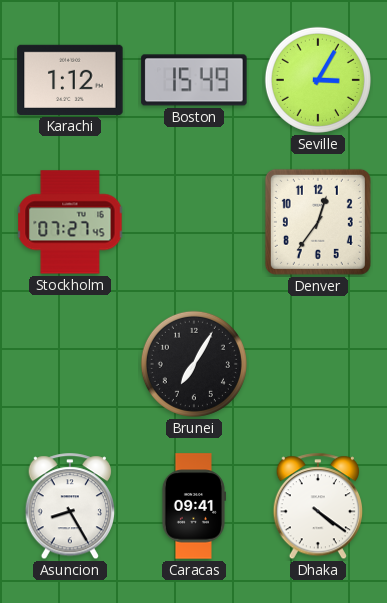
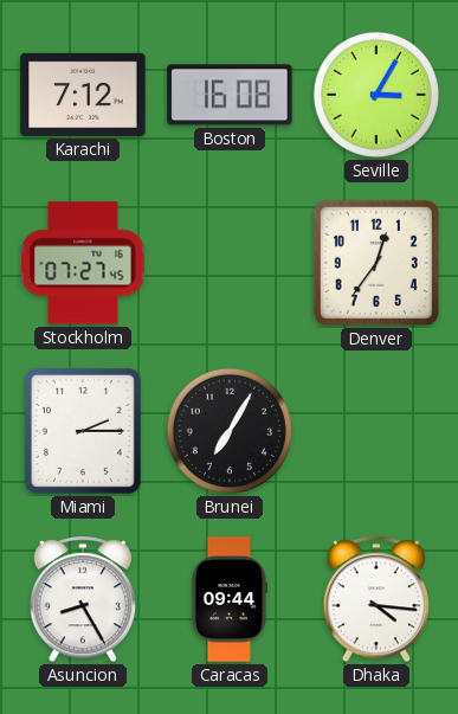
Karachi: 1:12 -> 7:12 (83, 95)
Boston: 15:49 -> 16:08 (230, 95)
Miami: none -> 2:15 (83, 431)
Caracas: 09:41 -> 09:44 (228, 599)
Dhaka: 4:21 -> 4:16 (375, 600)
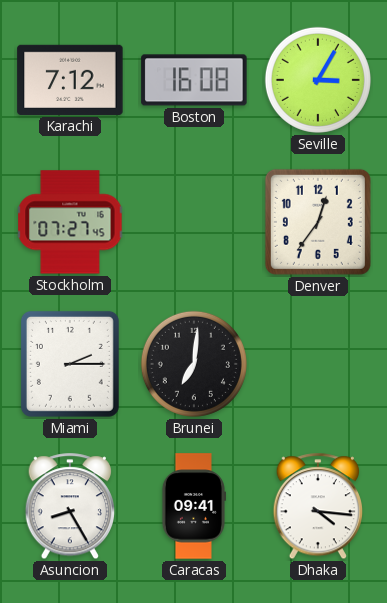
Brunei: 7:05 -> 7:01 (194, 364)
Caracas: 09:44 -> 09:41 (193, 506)
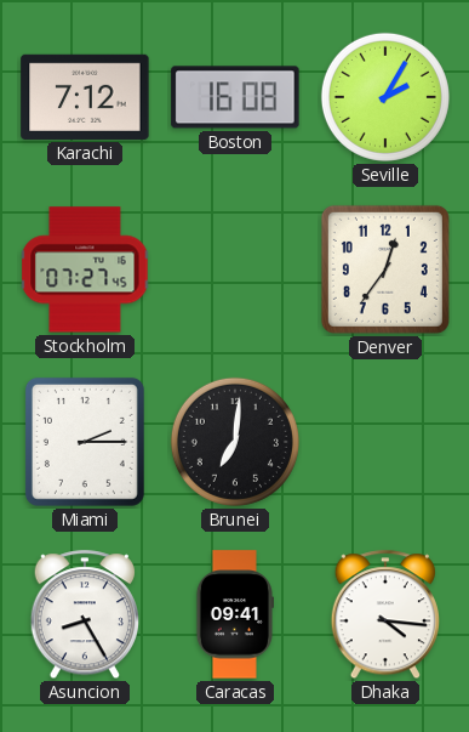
Seville: 3:05 -> 2:05 (385, 97)
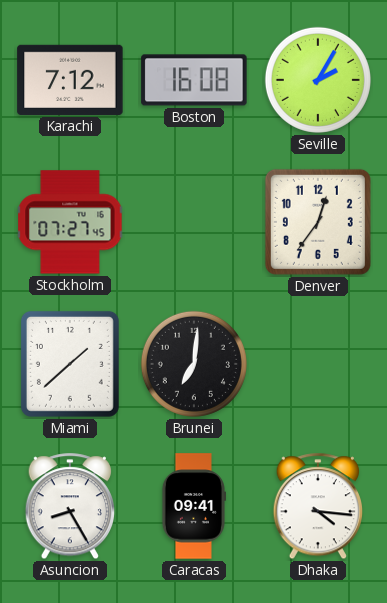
Miami: 2:15 -> 1:38 (70, 364)
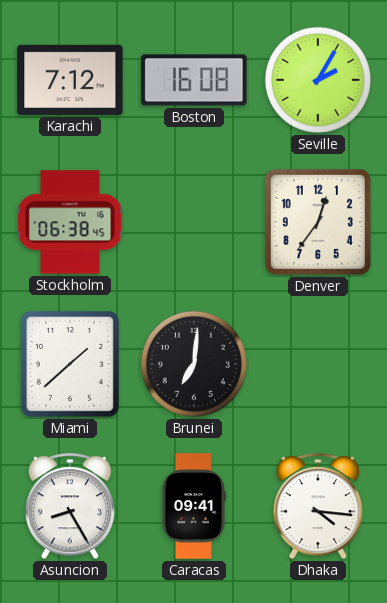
Stockholm: 07:27 -> 06:38 (70, 222)
